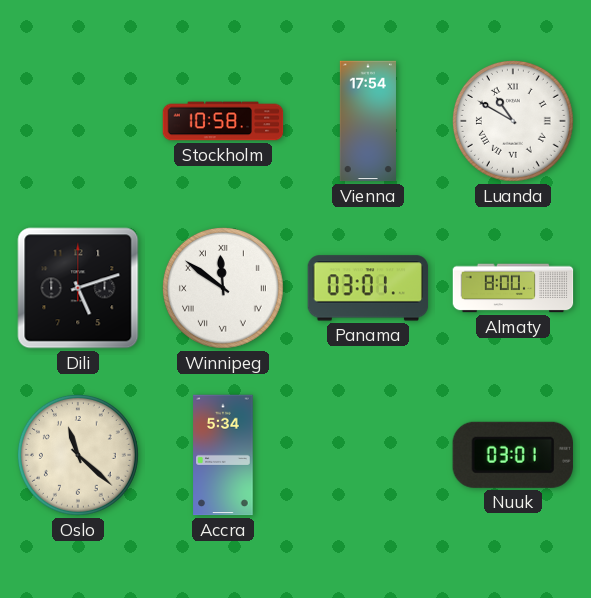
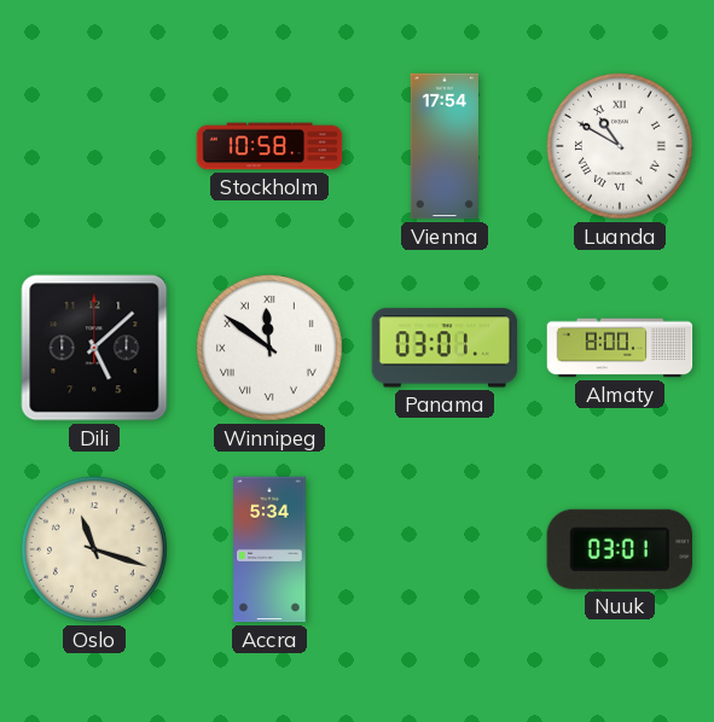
Dili: 5:12 -> 5:08 (94, 348)
Oslo: 11:22 -> 11:18 (94, 549)
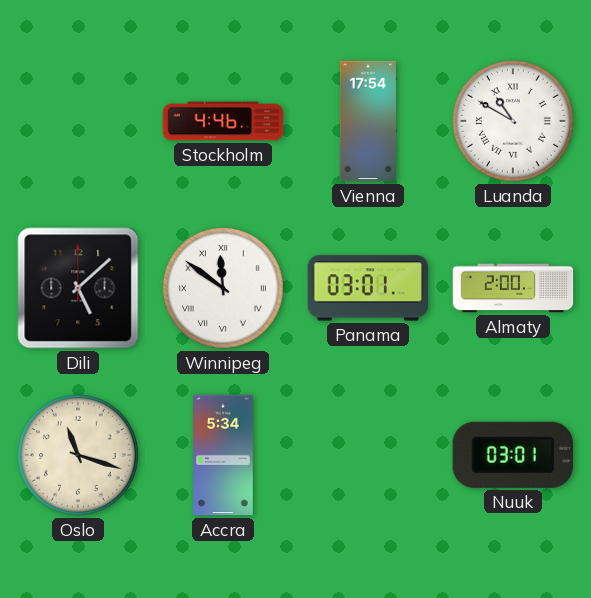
Stockholm: 10:58 -> 4:46 (223, 121)
Almaty: 8:00 -> 2:00 (513, 288)
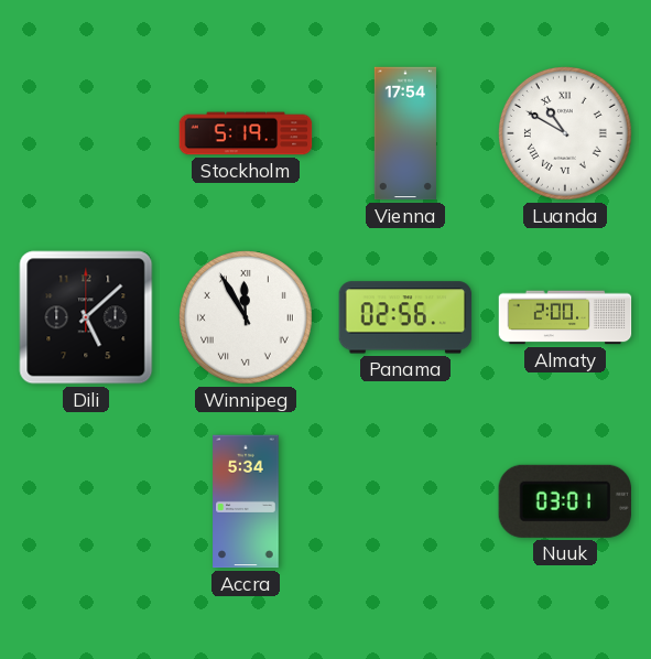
Stockholm: 4:46 -> 5:19 (246, 133)
Winnipeg: 11:51 -> 11:55 (246, 317)
Panama: 03:01 -> 02:56 (405, 317)
Oslo: 11:18 -> none (78, 455)
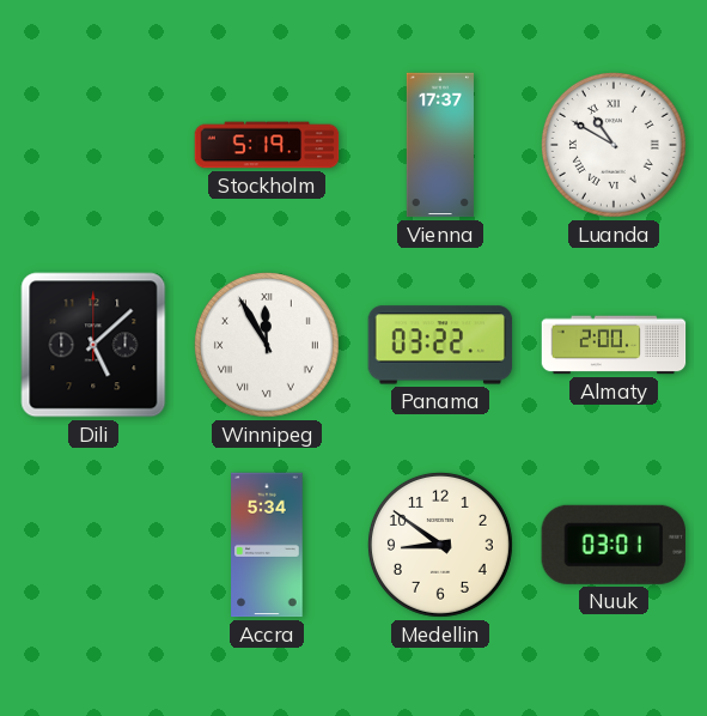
Vienna: 17:54 -> 17:37 (440, 145)
Panama: 02:56 -> 03:22 (440, 345)
Medellin: none -> 8:51 (440, 545)
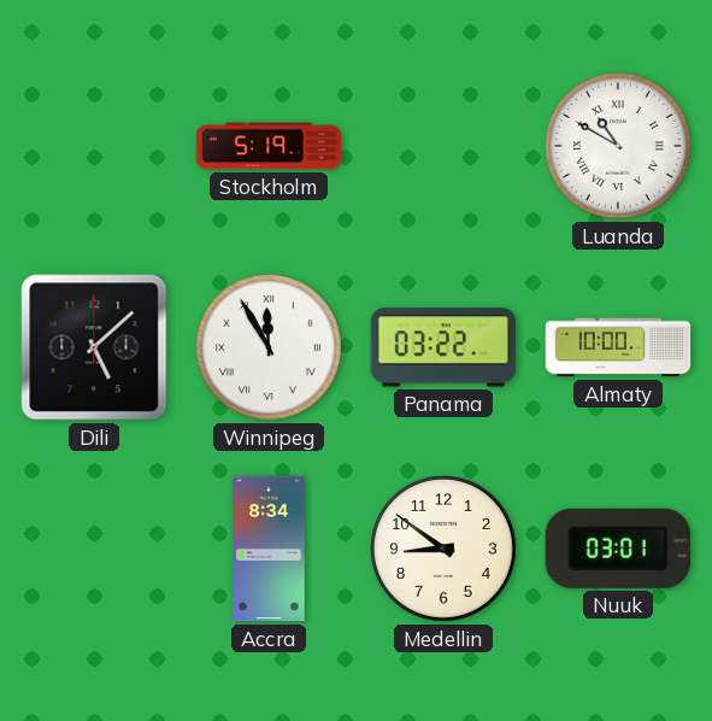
Vienna: 17:37 -> none (440, 145)
Almaty: 2:00 -> 10:00 (618, 347)
Accra: 5:34 -> 8:34 (269, 549)
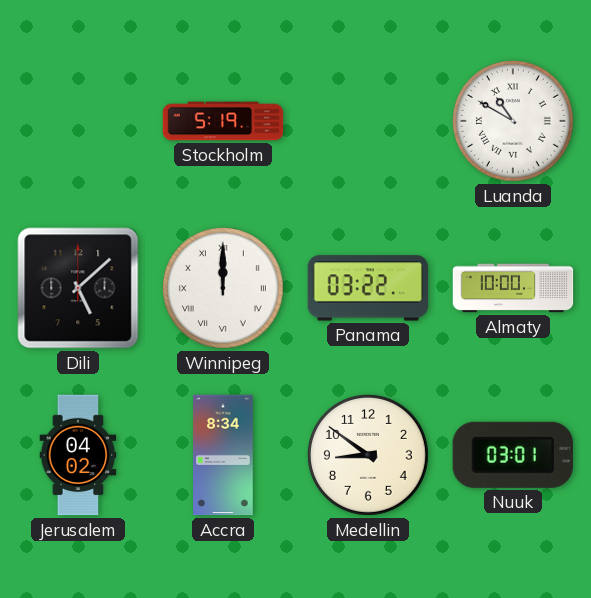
Winnipeg: 11:55 -> 12:00 (223, 288)
Jerusalem: none -> 04:02 (78, 455)
